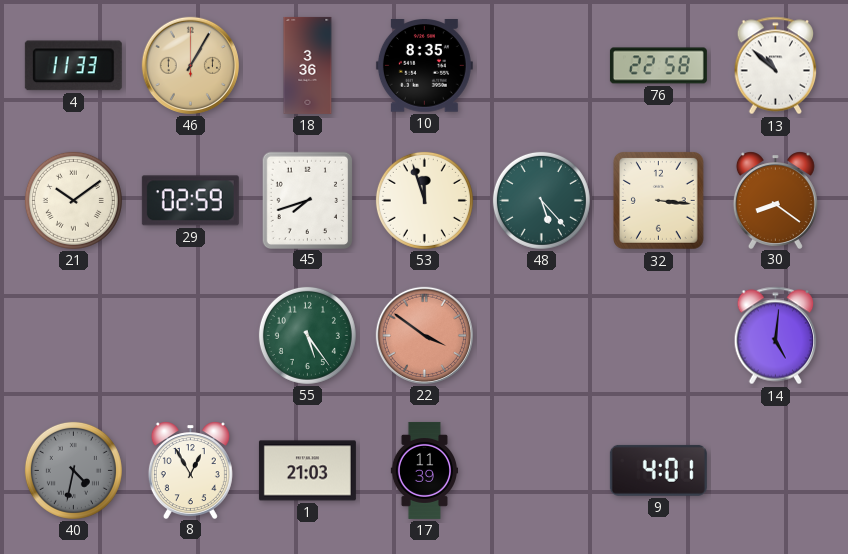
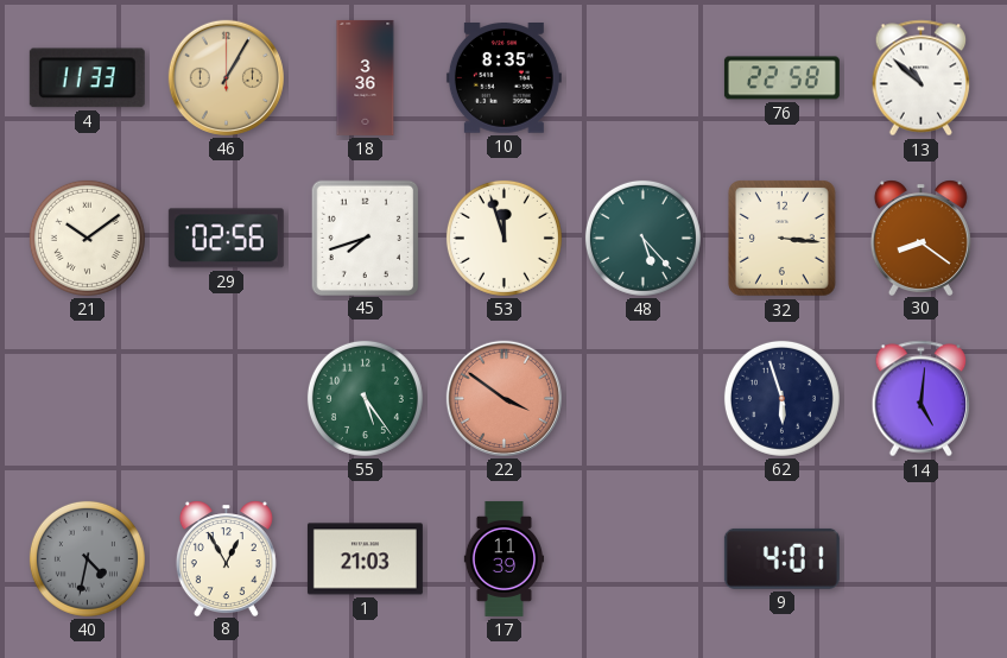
29: 02:59 -> 02:56 (226, 239)
62: none -> 5:57 (781, 398)
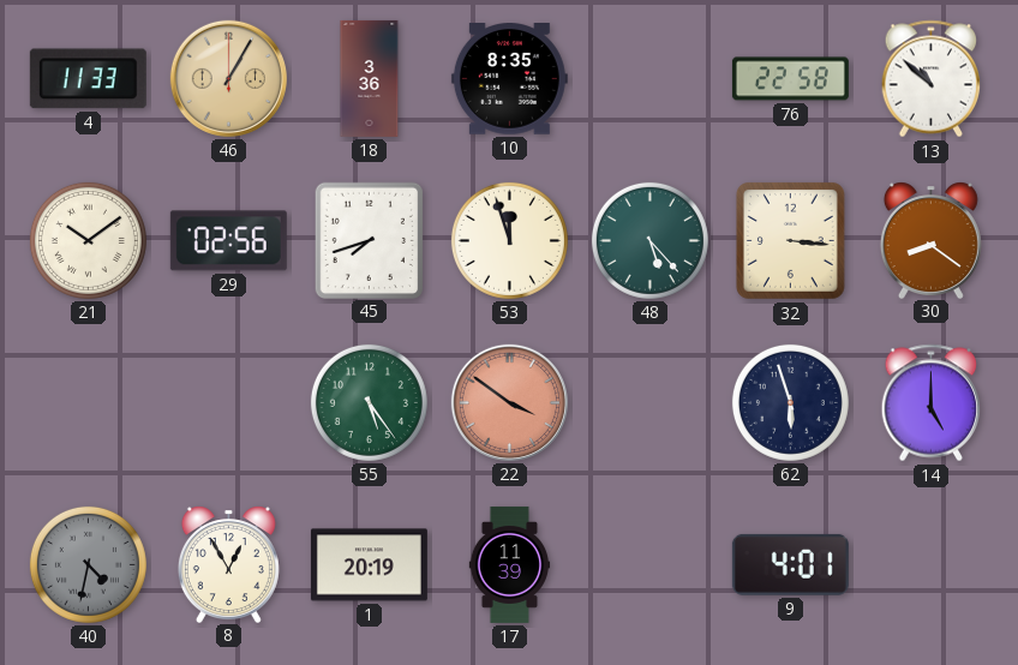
14: 5:01 -> 5:00 (932, 403)
1: 21:03 -> 20:19 (369, 565)
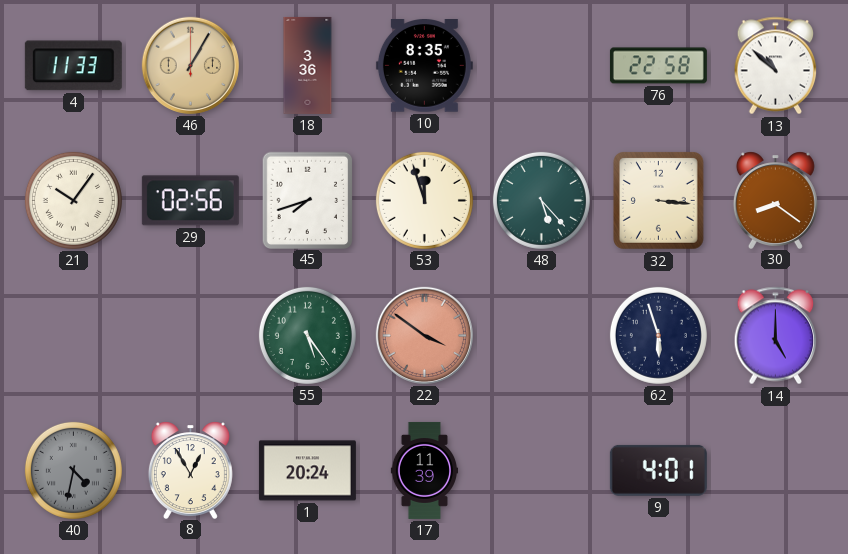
21: 10:09 -> 10:06 (73, 200)
1: 20:19 -> 20:24 (307, 471)
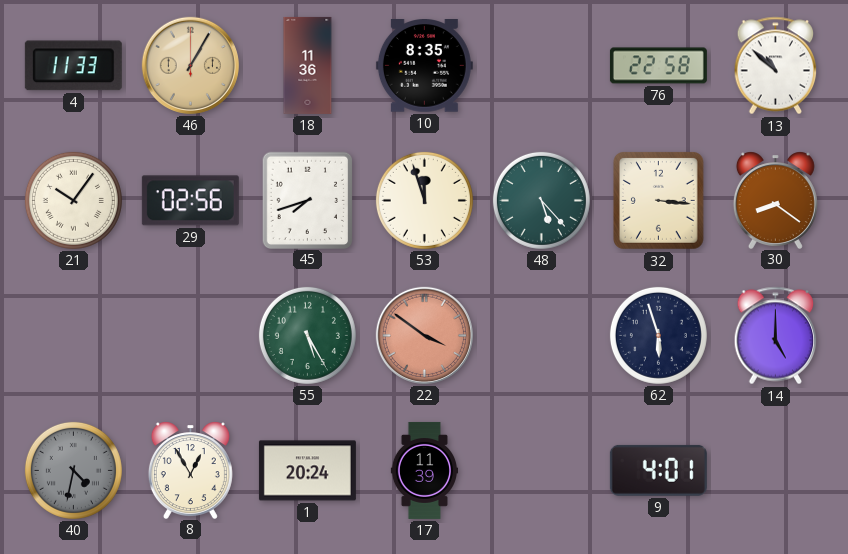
18: 3:36 -> 11:36 (308, 65)
55: 5:24 -> 5:25 (307, 335)
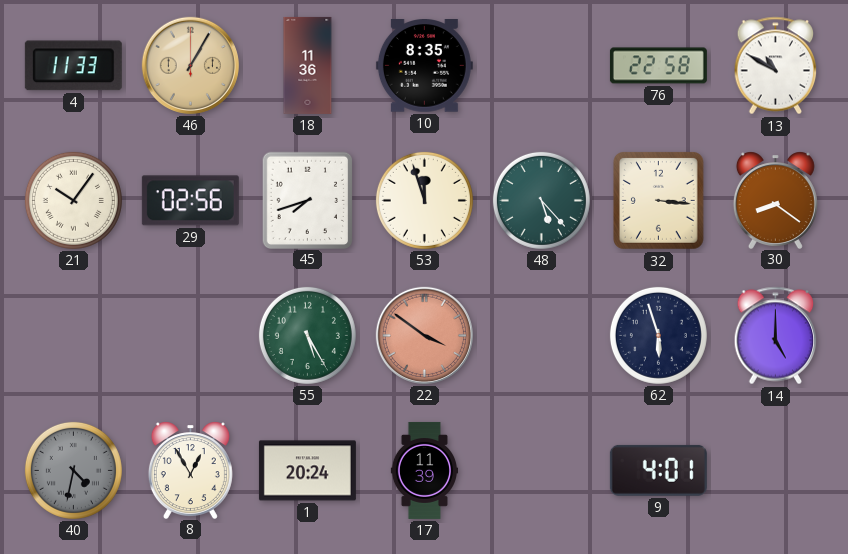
13: 10:52 -> 10:50 (776, 66)
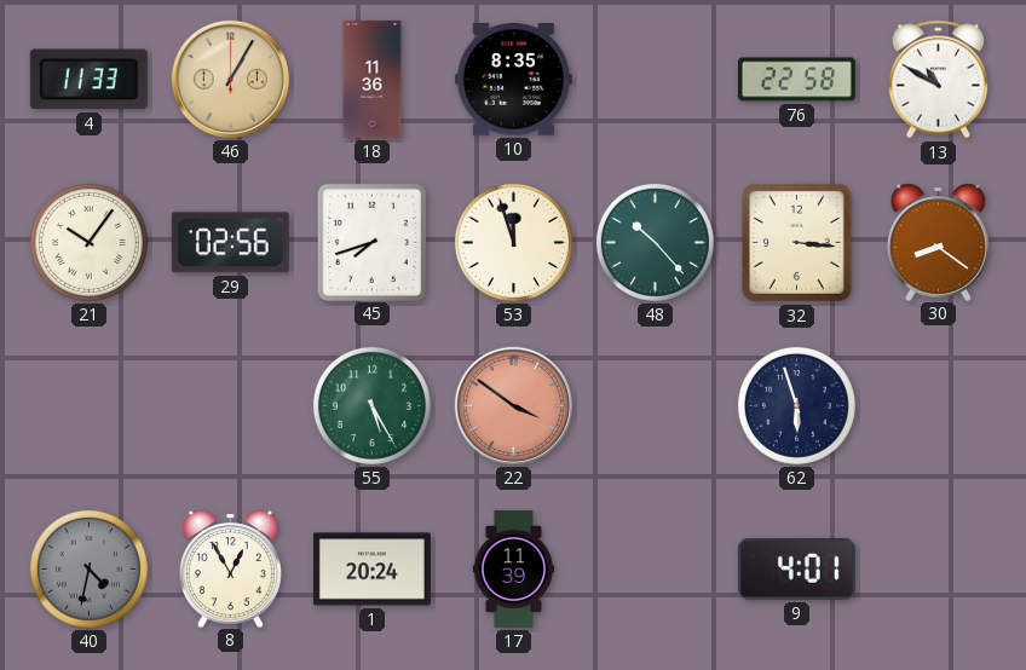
48: 5:23 -> 10:23 (655, 242)
14: 5:00 -> none (776, 336)
